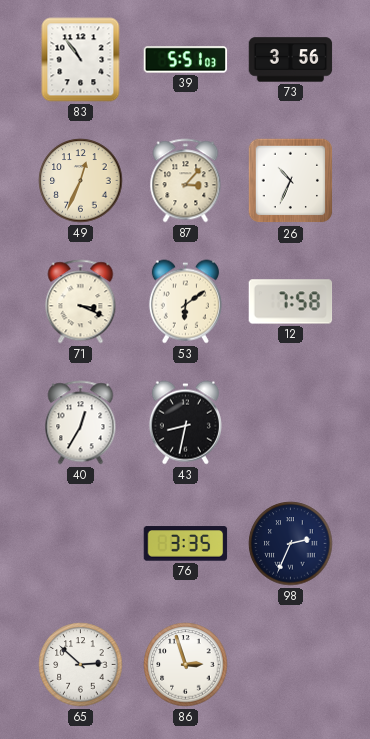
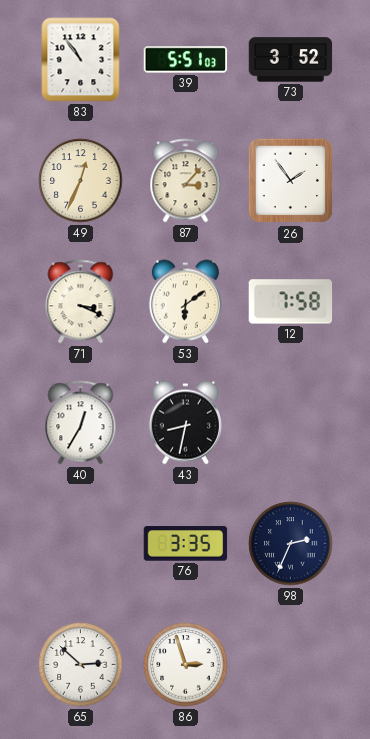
73: 3:56 -> 3:52 (291, 60)
26: 10:34 -> 1:54 (291, 181)
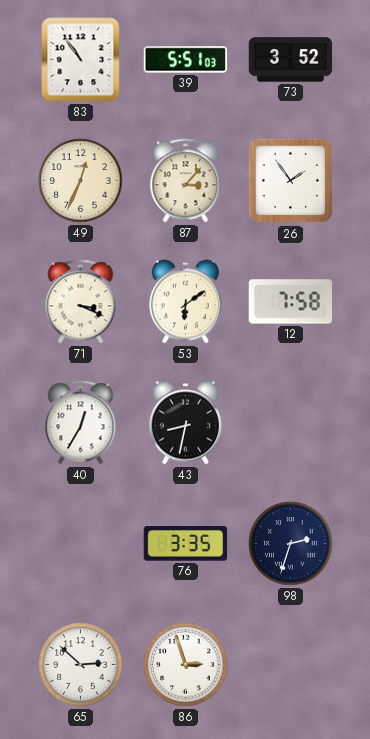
98: 2:34 -> 2:33 (291, 544)
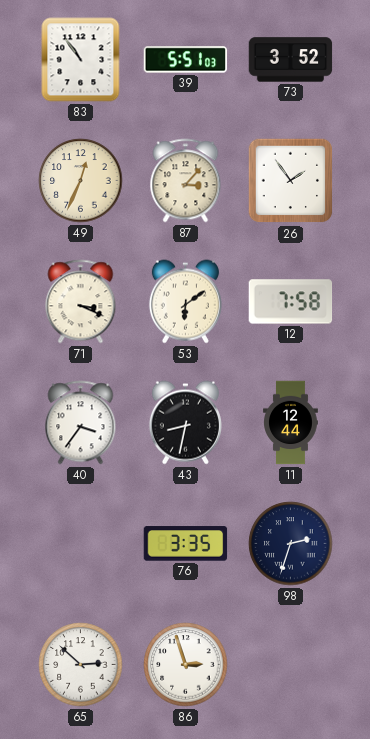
40: 12:35 -> 3:36 (81, 423)
11: none -> 12:44 (291, 423)
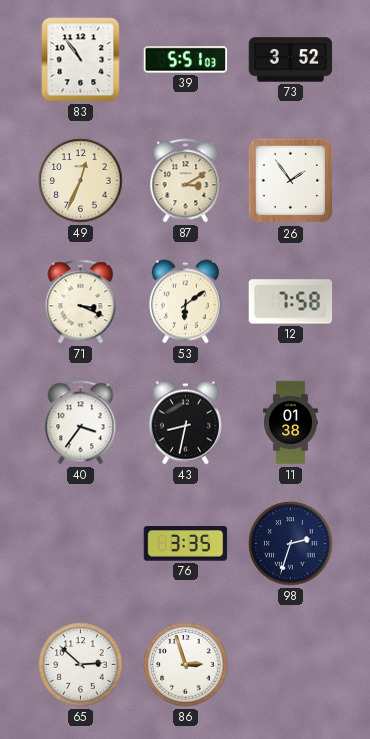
87: 3:07 -> 3:10 (186, 181)
11: 12:44 -> 01:38 (291, 423)
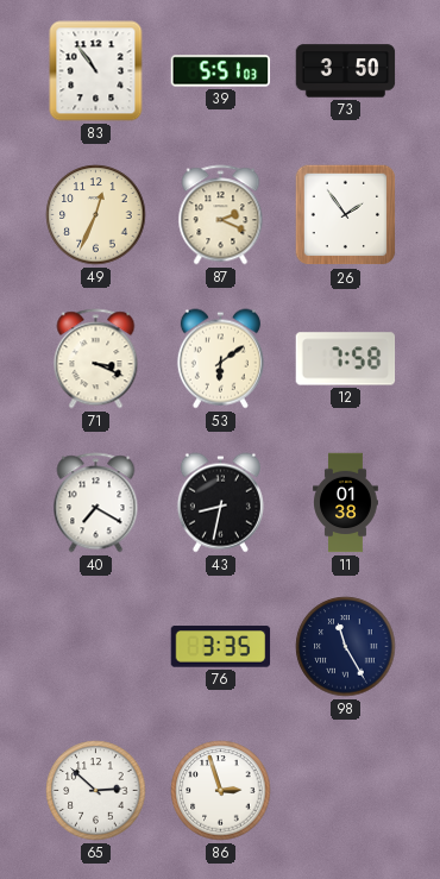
73: 3:52 -> 3:50 (346, 71)
87: 3:10 -> 2:19 (221, 215)
40: 3:36 -> 7:20 (96, 503)
98: 2:33 -> 11:25 (346, 647)
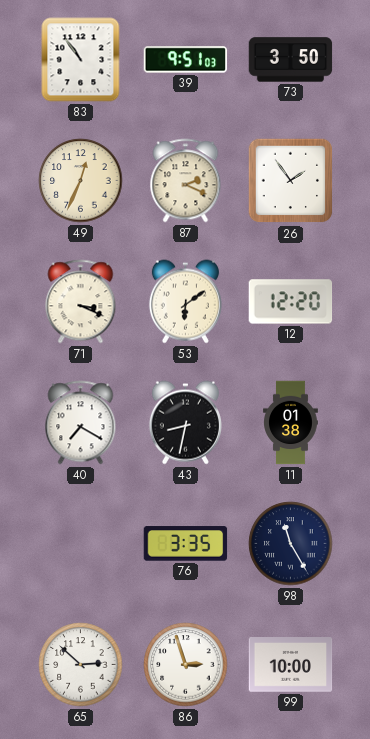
39: 5:51 -> 9:51 (186, 60)
12: 7:58 -> 12:20 (291, 302)
99: none -> 10:00 (291, 665)
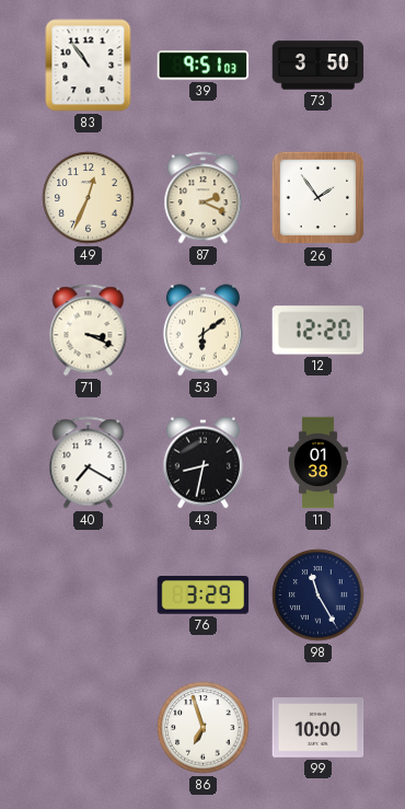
76: 3:35 -> 3:29 (204, 596)
65: 2:52 -> none (81, 665)
86: 2:57 -> 6:57 (204, 728)
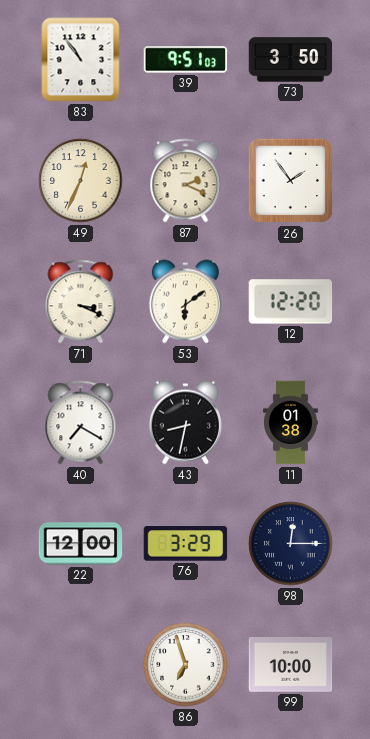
22: none -> 12:00 (81, 544)
98: 11:25 -> 12:15 (291, 544)
